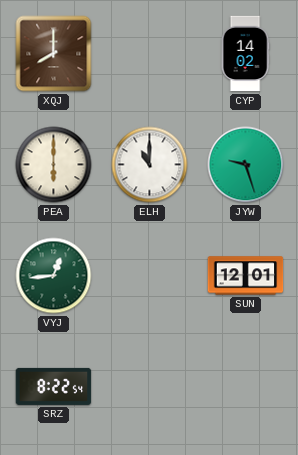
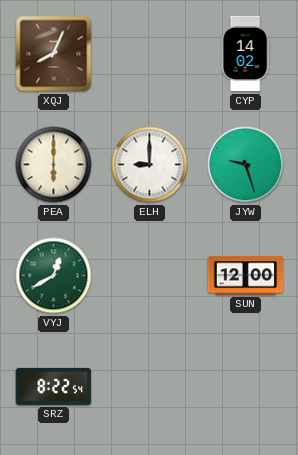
XQJ: 8:00 -> 8:04 (54, 54)
ELH: 11:00 -> 9:00 (150, 165)
VYJ: 12:44 -> 12:40 (54, 276)
SUN: 12:01 -> 12:00 (246, 276)
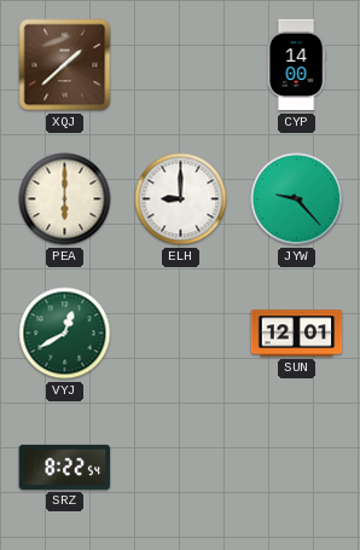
XQJ: 8:04 -> 1:38 (65, 65)
CYP: 14:02 -> 14:00 (296, 65)
JYW: 9:27 -> 9:23 (297, 199)
SUN: 12:00 -> 12:01 (297, 334)
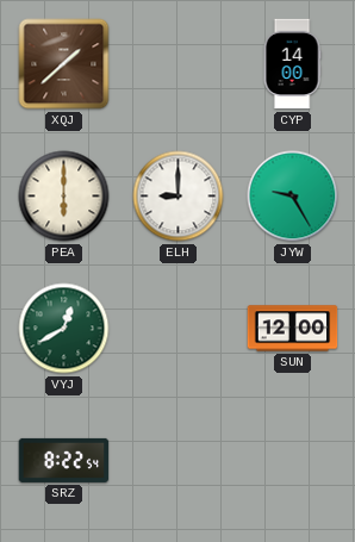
JYW: 9:23 -> 9:25 (293, 197)
SUN: 12:01 -> 12:00 (293, 329)
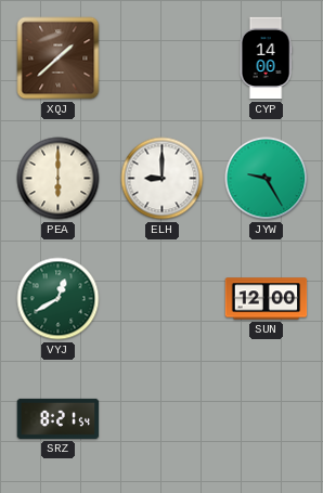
SRZ: 8:22 -> 8:21 (59, 418)
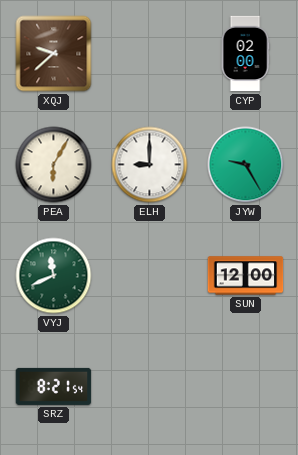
XQJ: 1:38 -> 9:38 (54, 54)
CYP: 14:00 -> 02:00 (245, 54)
PEA: 6:00 -> 6:05 (54, 165)
VYJ: 12:40 -> 11:41 (54, 276)
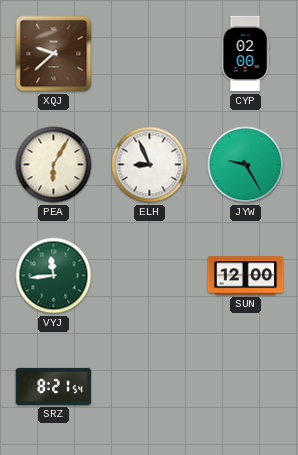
ELH: 9:00 -> 8:56 (150, 165)
VYJ: 11:41 -> 11:44 (54, 276)
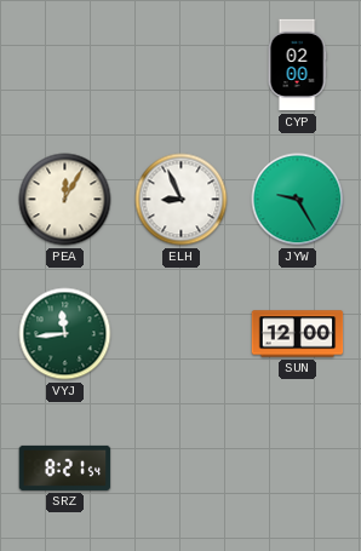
XQJ: 9:38 -> none (54, 54)
PEA: 6:05 -> 12:05 (65, 200)
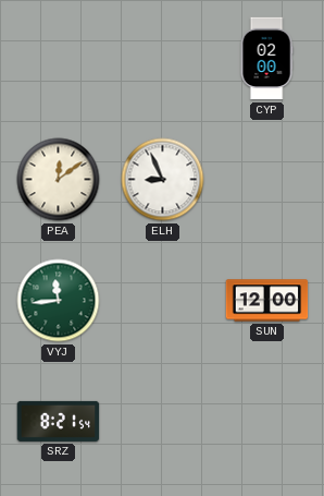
PEA: 12:05 -> 12:09 (59, 180)
JYW: 9:25 -> none (298, 200)
